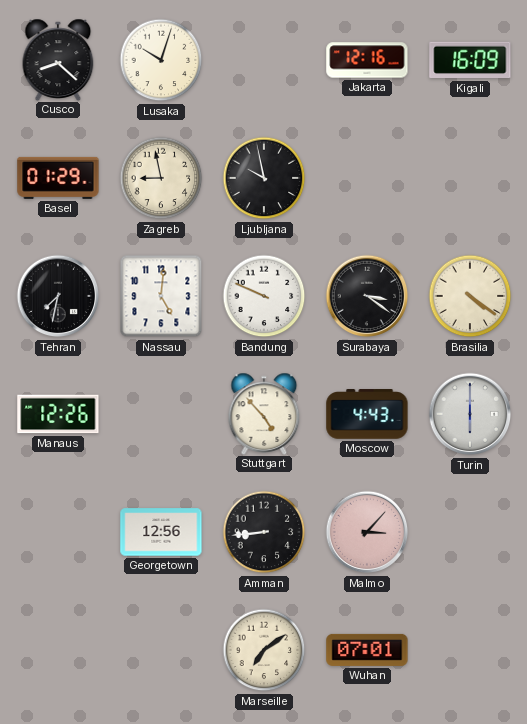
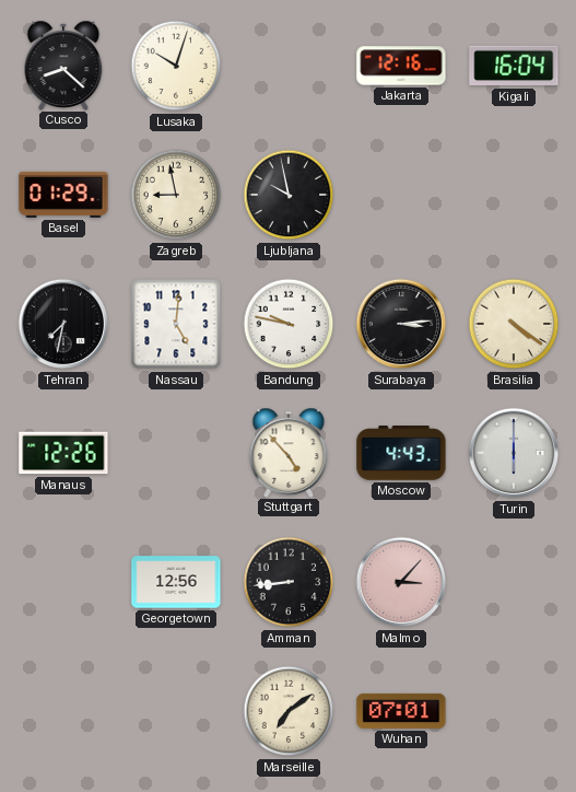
Kigali: 16:09 -> 16:04 (514, 66)
Bandung: 9:49 -> 9:47 (289, 324)
Surabaya: 3:21 -> 3:14 (401, 324)
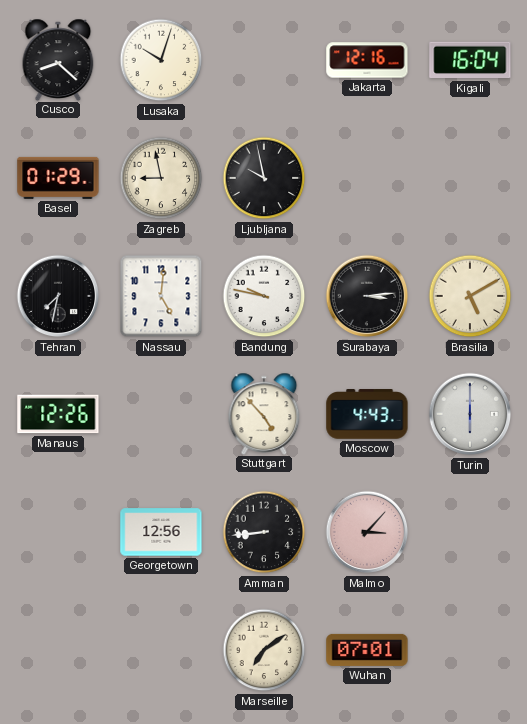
Brasilia: 4:21 -> 5:10 (470, 296)
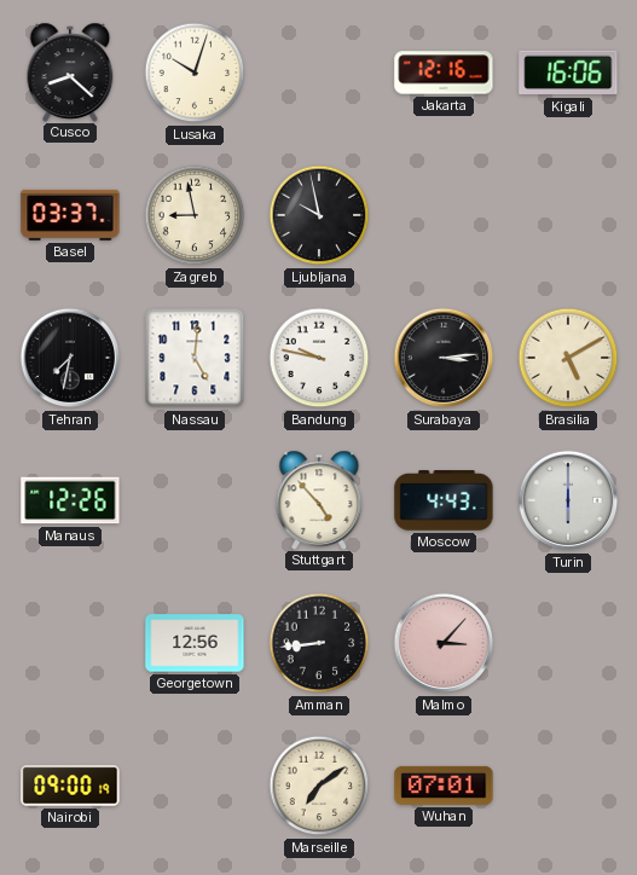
Kigali: 16:04 -> 16:06 (568, 73)
Basel: 01:29 -> 03:37 (70, 215)
Nairobi: none -> 09:00 (70, 786)
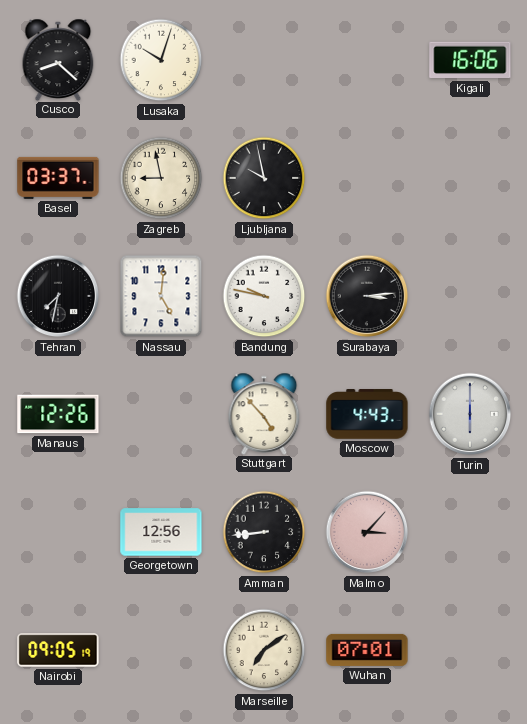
Jakarta: 12:16 -> none (444, 73)
Brasilia: 5:10 -> none (568, 358)
Nairobi: 09:00 -> 09:05 (58, 650)
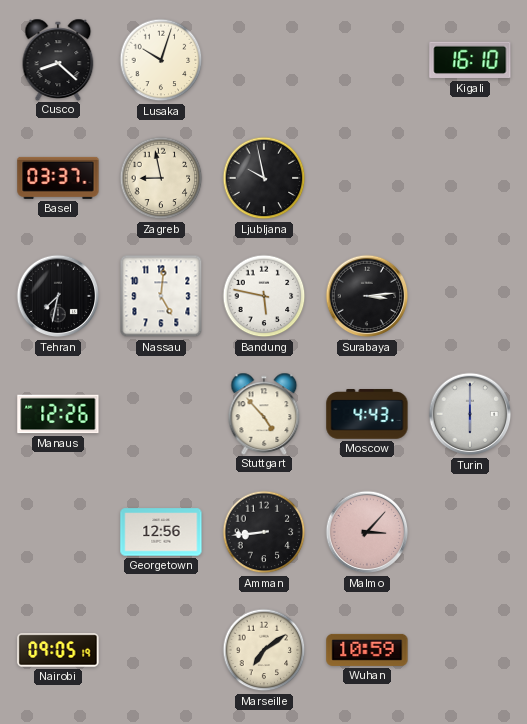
Kigali: 16:06 -> 16:10 (470, 60)
Bandung: 9:47 -> 5:47 (264, 296)
Wuhan: 07:01 -> 10:59 (367, 650)
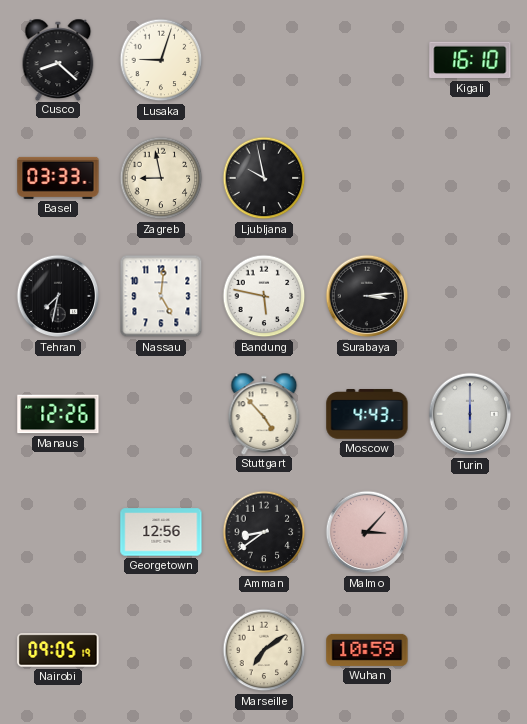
Lusaka: 10:03 -> 9:03 (161, 60)
Basel: 03:37 -> 03:33 (58, 178)
Amman: 8:44 -> 8:39 (264, 532)
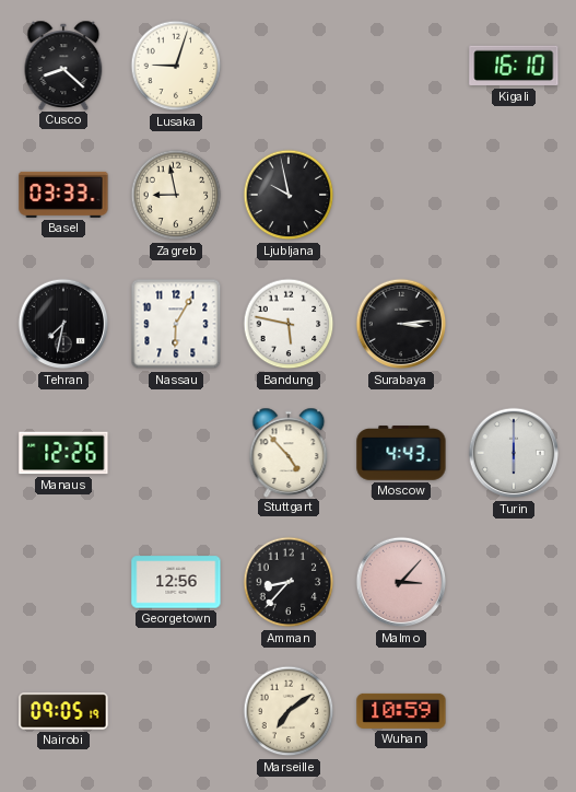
Nassau: 5:01 -> 6:05 (176, 324)
Amman: 8:39 -> 8:37 (289, 582)
